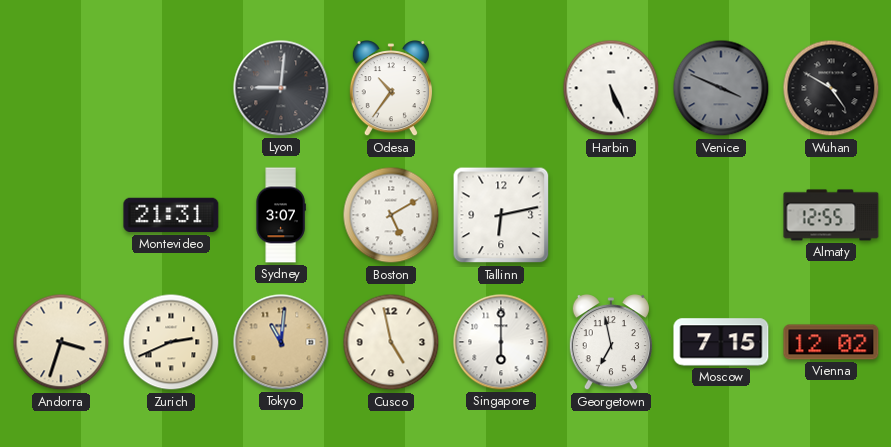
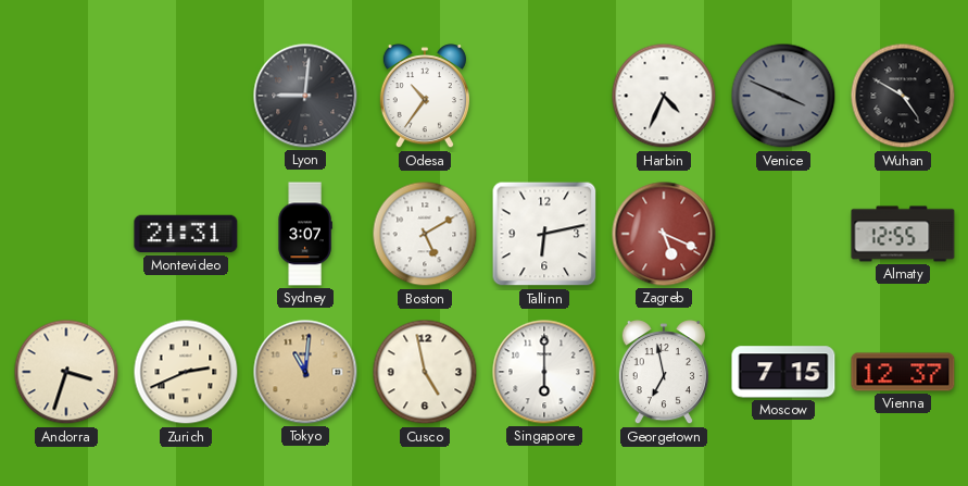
Harbin: 5:26 -> 4:34 (664, 96)
Zagreb: none -> 5:19 (664, 234)
Vienna: 12:02 -> 12:37 (903, 372)
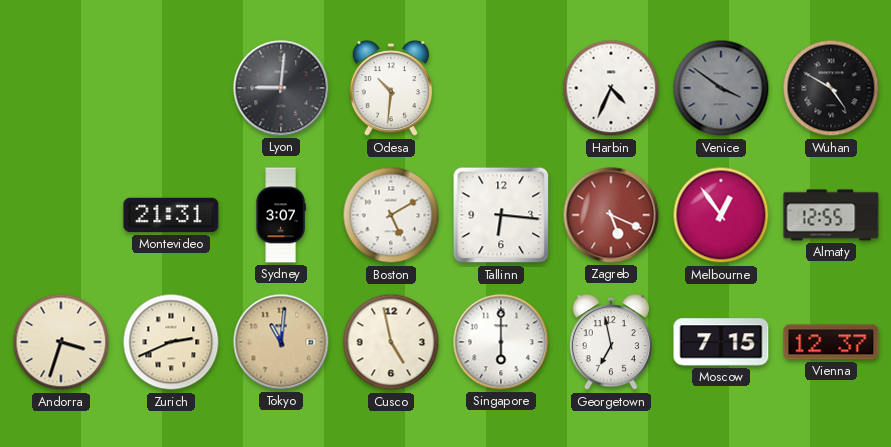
Odesa: 10:36 -> 10:31 (391, 89)
Venice: 3:49 -> 3:51 (721, 88)
Tallinn: 6:13 -> 6:16 (501, 215)
Melbourne: none -> 12:54 (721, 215)
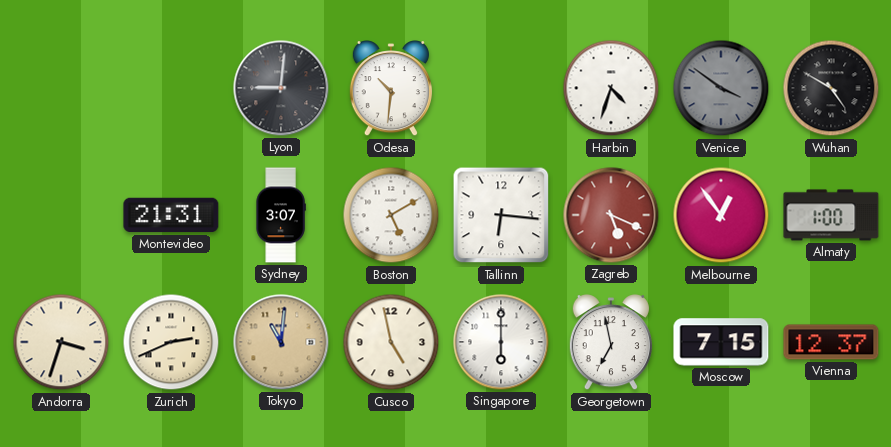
Harbin: 4:34 -> 4:33 (611, 88)
Almaty: 12:55 -> 1:00 (831, 215)
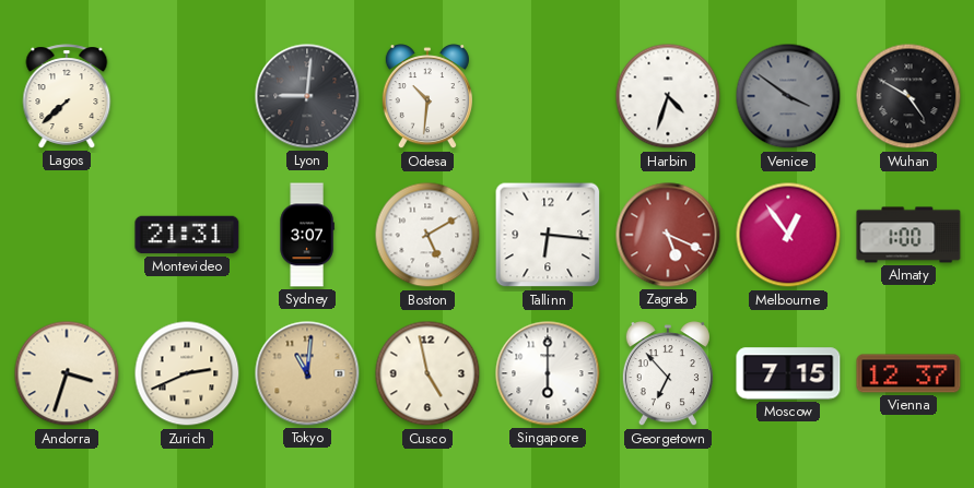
Lagos: none -> 7:38 (67, 96)
Georgetown: 6:58 -> 6:53 (668, 374)
